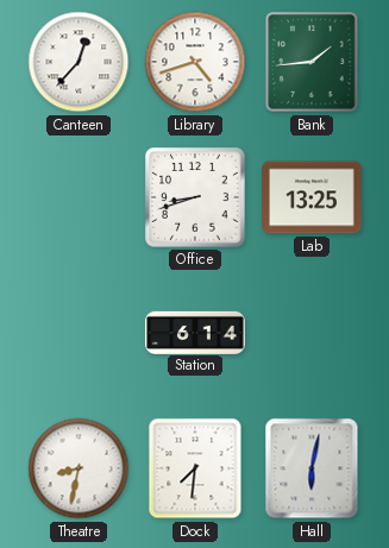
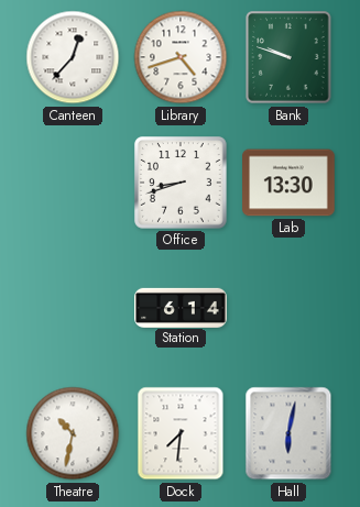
Bank: 1:44 -> 9:48 (288, 57)
Lab: 13:25 -> 13:30 (288, 183)
Theatre: 8:32 -> 10:32 (73, 433)
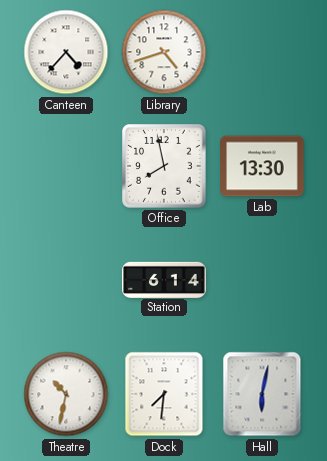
Canteen: 12:37 -> 4:37 (66, 52)
Bank: 9:48 -> none (288, 57)
Office: 8:42 -> 7:58 (165, 167)
